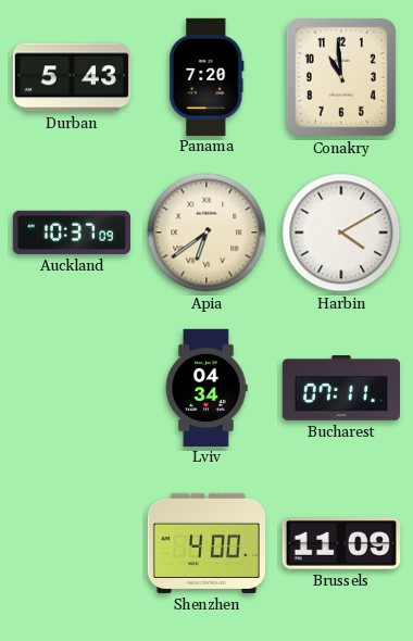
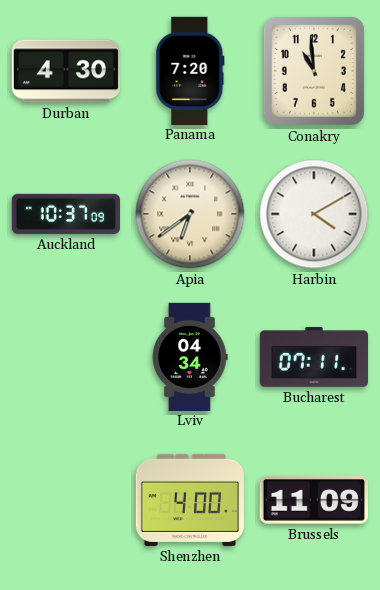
Durban: 5:43 -> 4:30 (66, 71)
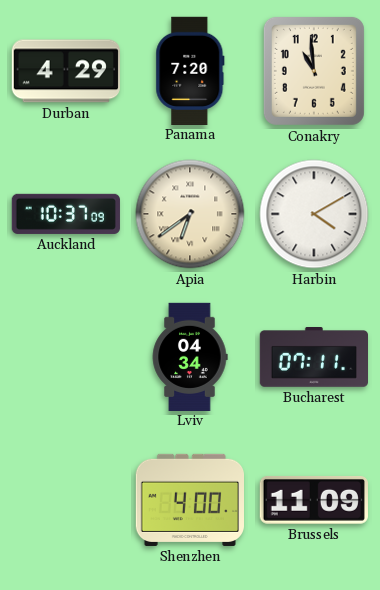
Durban: 4:30 -> 4:29 (66, 71)
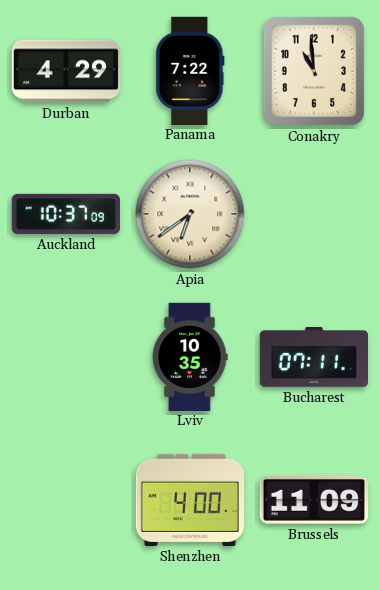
Panama: 7:20 -> 7:22 (190, 70)
Harbin: 4:10 -> none (314, 214)
Lviv: 04:34 -> 10:35 (190, 356)
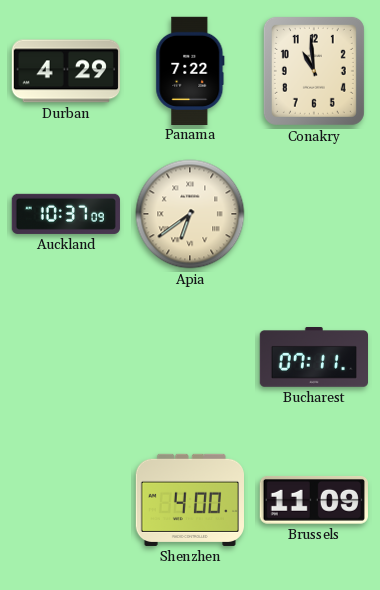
Lviv: 10:35 -> none (190, 356)
